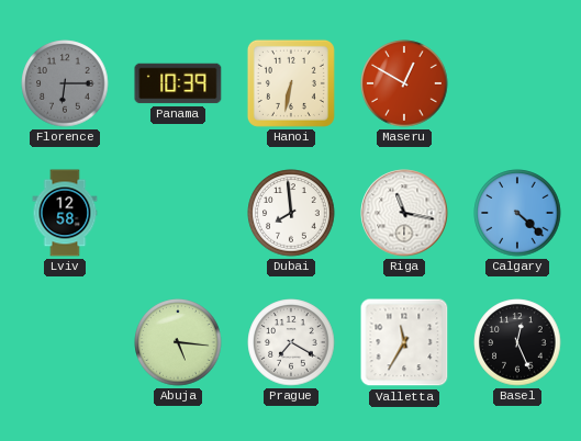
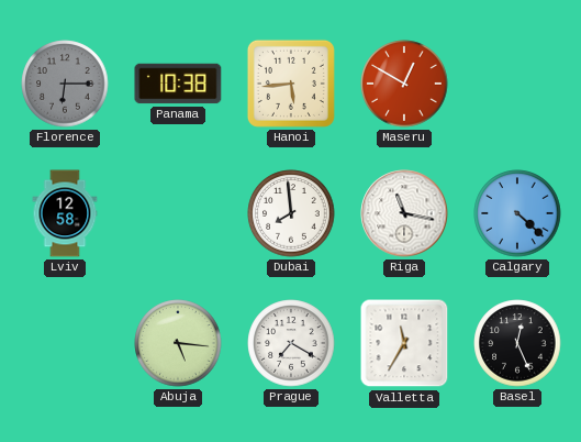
Panama: 10:39 -> 10:38 (178, 84)
Hanoi: 6:32 -> 5:44 (291, 84)
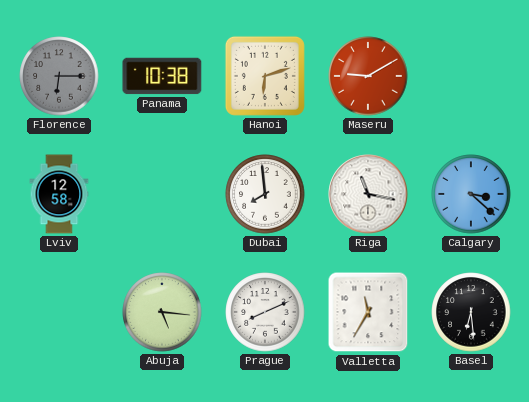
Hanoi: 5:44 -> 6:12 (265, 76)
Maseru: 12:50 -> 9:10 (368, 76)
Calgary: 4:22 -> 3:22 (471, 194)
Prague: 7:20 -> 8:11 (265, 312)
Basel: 12:26 -> 6:29 (471, 312)
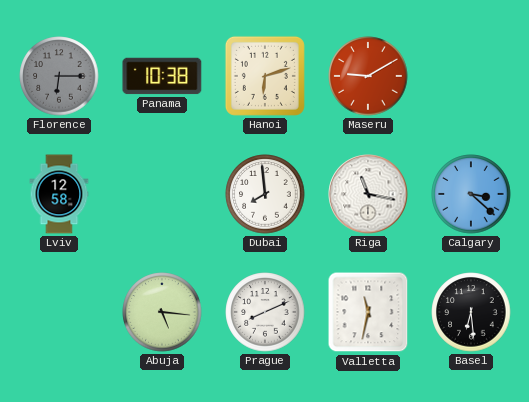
Valletta: 11:35 -> 11:32 (368, 312)
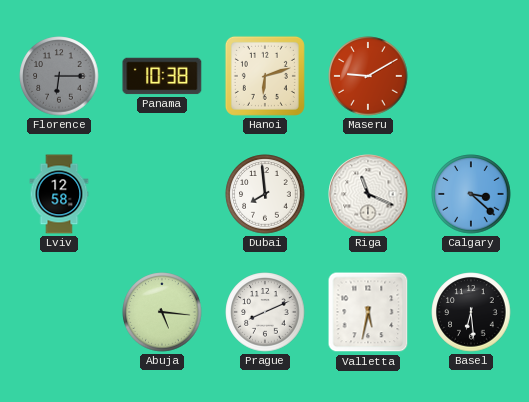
Riga: 11:17 -> 11:19 (368, 194)
Valletta: 11:32 -> 5:32 (368, 312)
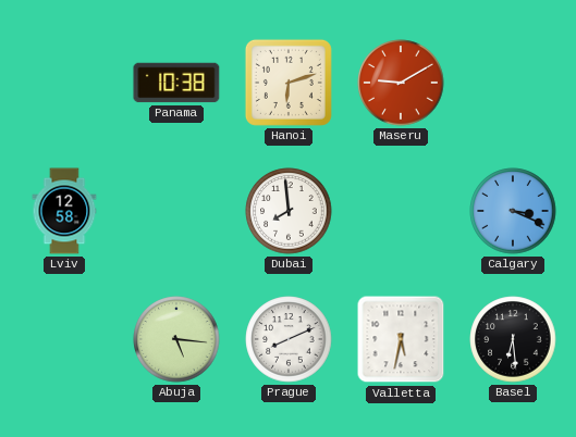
Florence: 6:15 -> none (59, 76)
Riga: 11:19 -> none (368, 194)
Calgary: 3:22 -> 3:19 (513, 211)
